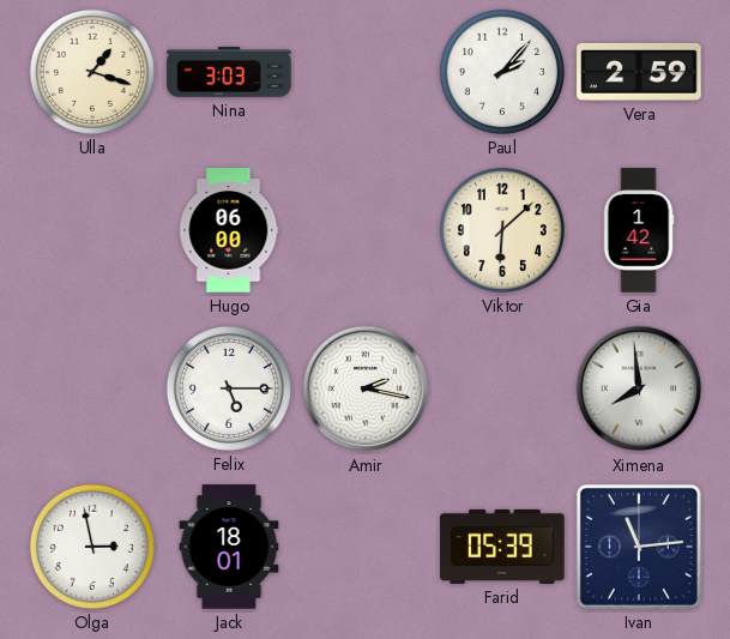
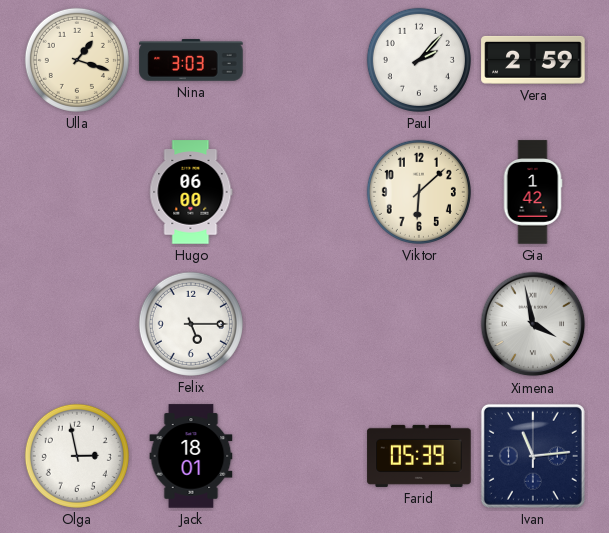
Amir: 2:17 -> none (366, 388)
Ximena: 7:59 -> 3:58 (533, 324)
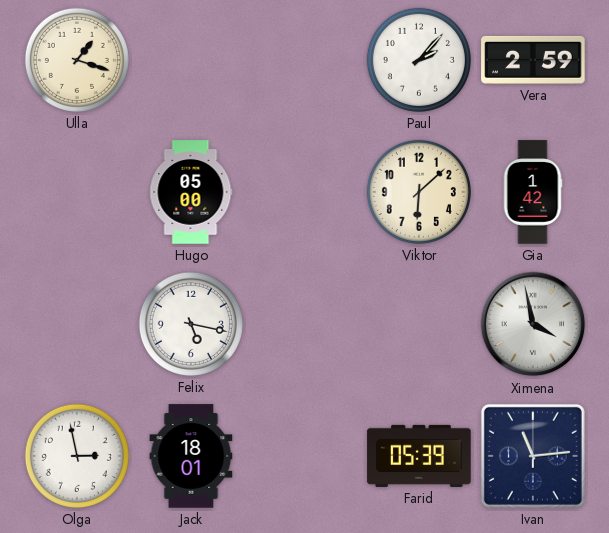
Nina: 3:03 -> none (191, 60)
Hugo: 06:00 -> 05:00 (191, 192)
Felix: 5:15 -> 5:17 (191, 324)
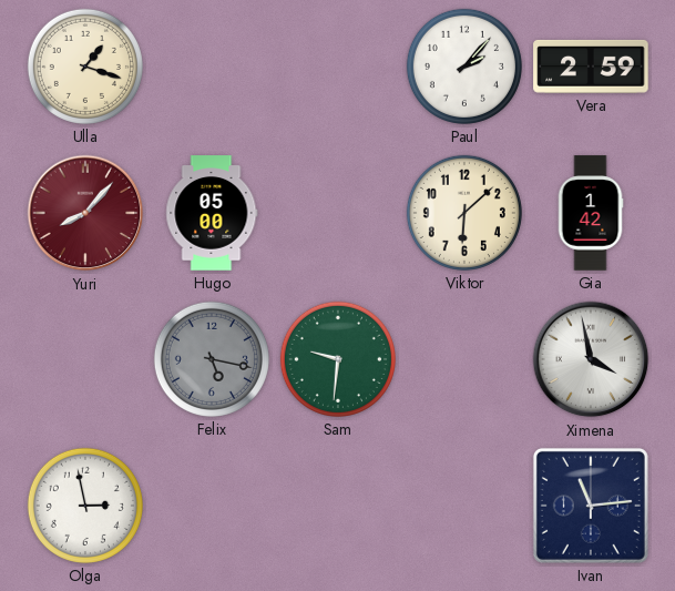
Yuri: none -> 8:07 (85, 213)
Felix dial: white -> grey (212, 359)
Sam: none -> 9:31 (338, 359)
Jack: 18:01 -> none (191, 456)
Farid: 05:39 -> none (419, 456)
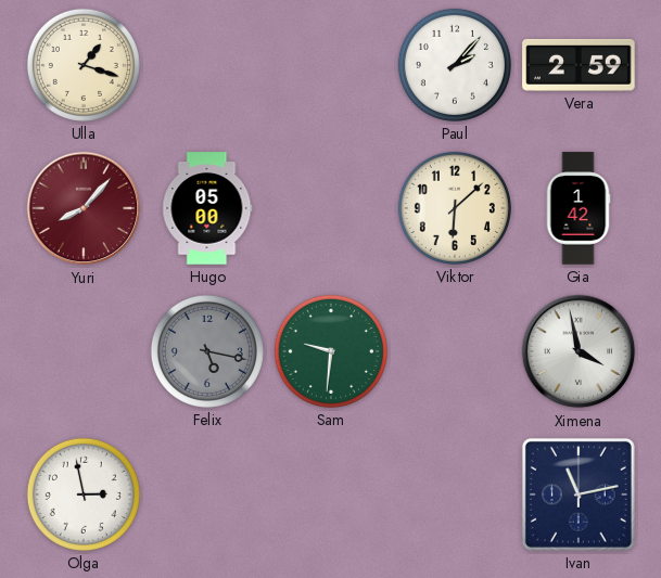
Ivan: 11:14 -> 11:13 (579, 494)
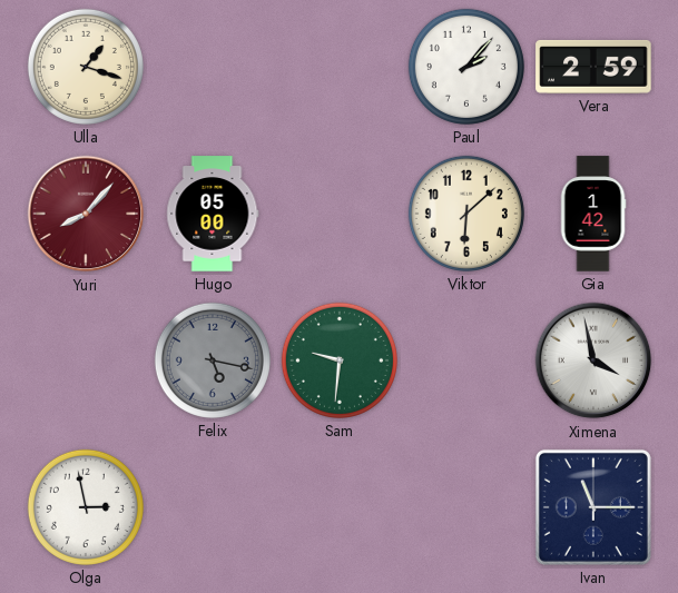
Ivan: 11:13 -> 11:15 (593, 507)
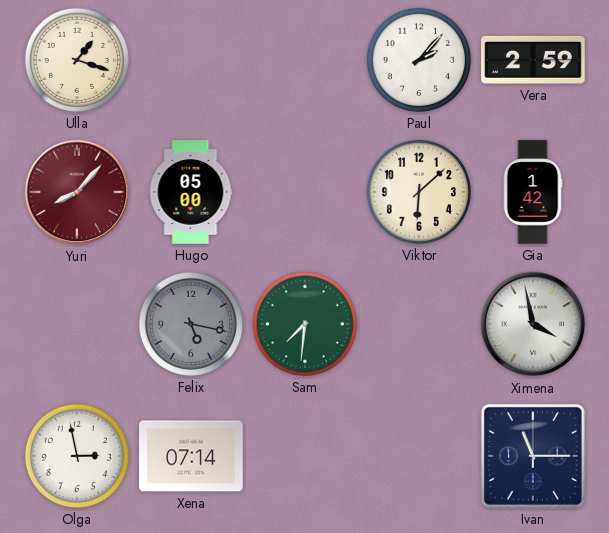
Sam: 9:31 -> 7:31 (305, 324)
Xena: none -> 07:14 (191, 456)
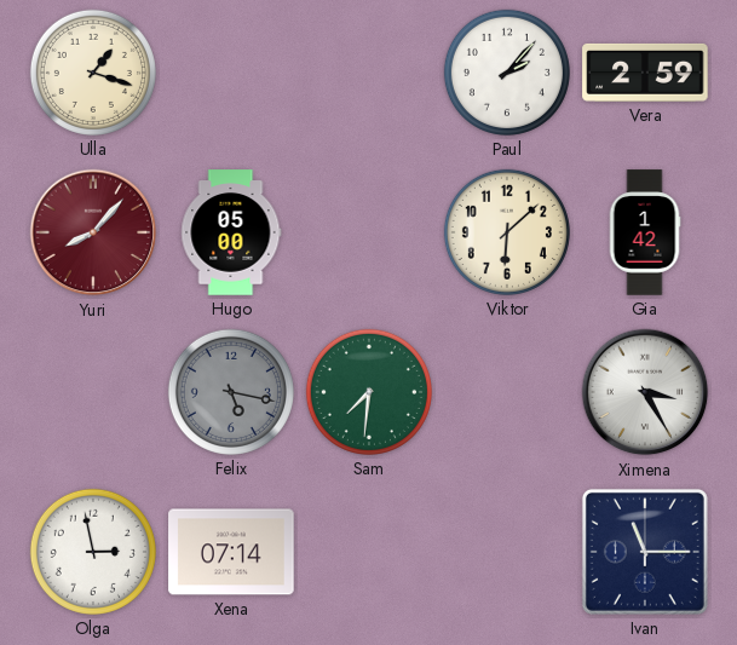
Ximena: 3:58 -> 3:25 (645, 392)
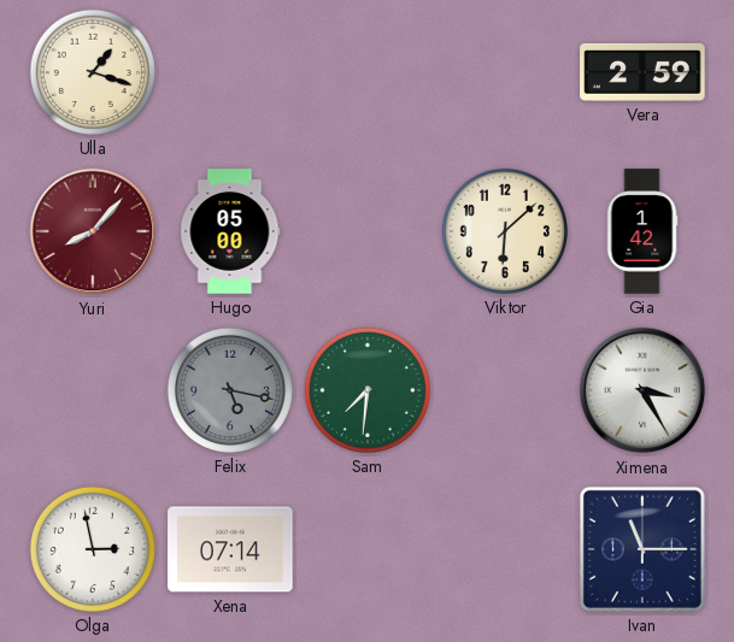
Paul: 2:07 -> none (507, 73)
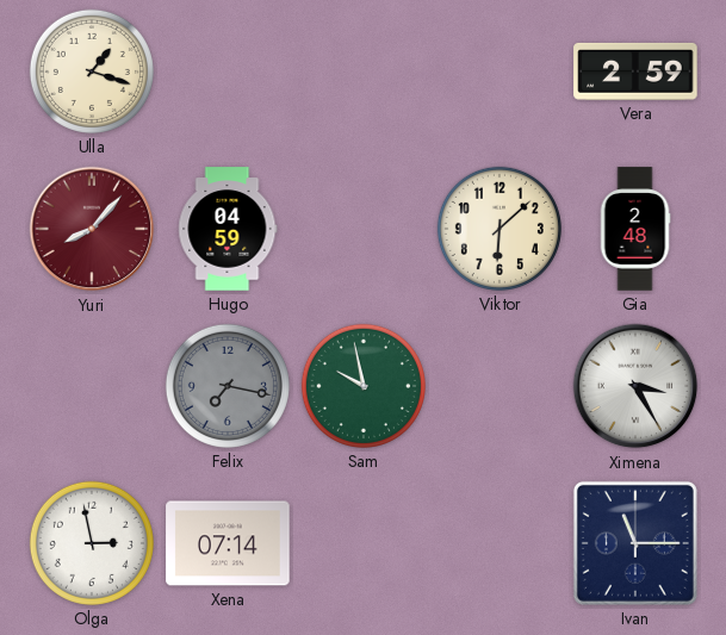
Hugo: 05:00 -> 04:59 (228, 229)
Gia: 1:42 -> 2:48 (635, 229)
Felix: 5:17 -> 7:17 (228, 386)
Sam: 7:31 -> 9:58 (364, 386)
